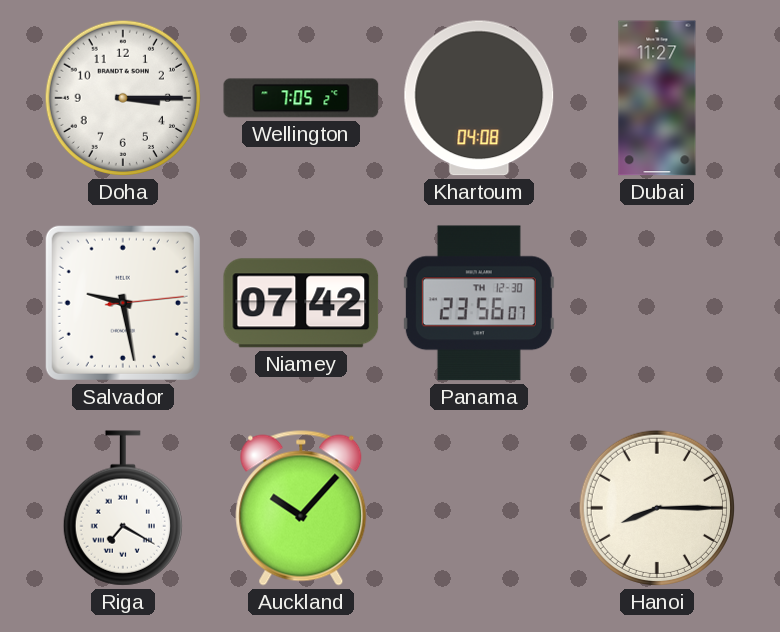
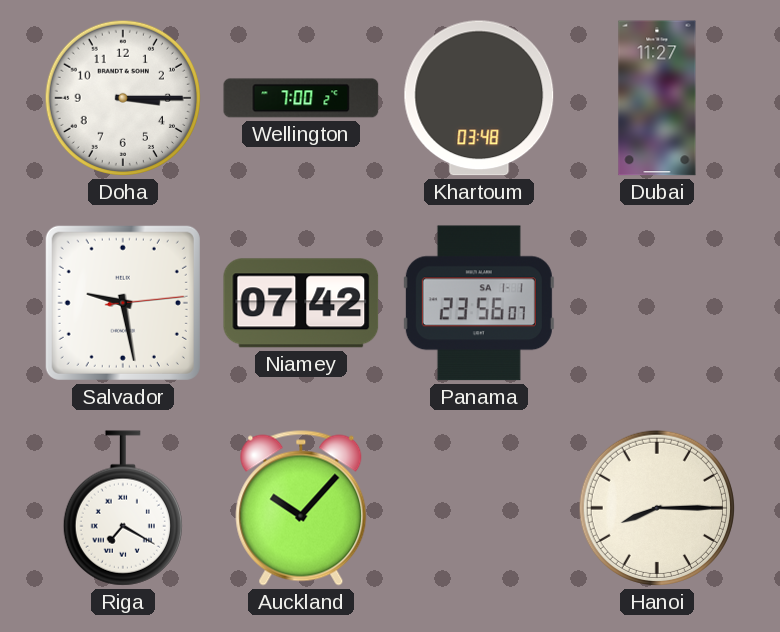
Wellington: 7:05 -> 7:00 (301, 98)
Khartoum: 04:08 -> 03:48 (479, 98)
Panama date: TH 12-30 -> SA 1-1 (479, 303)
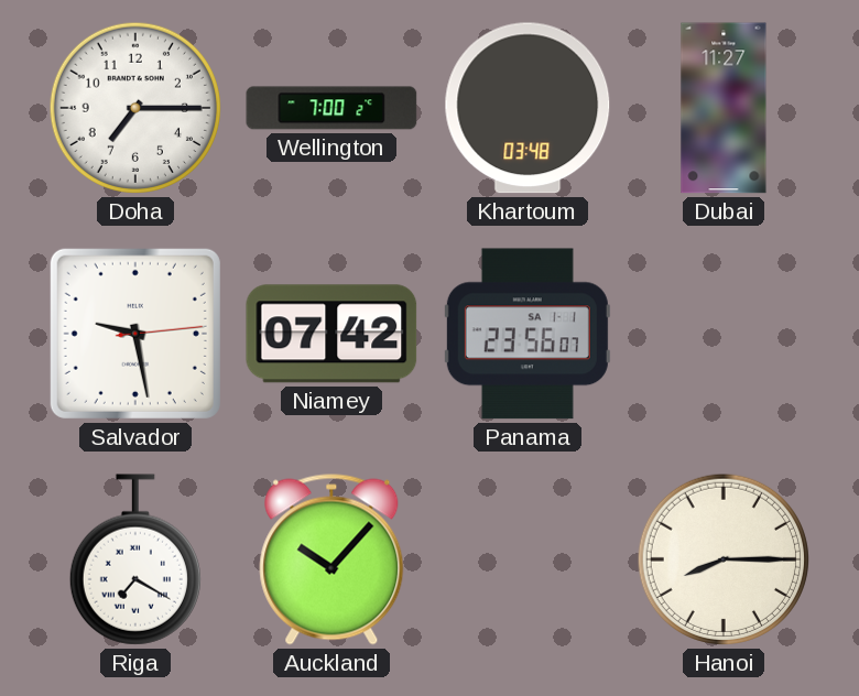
Doha: 3:15 -> 7:15 (135, 108)
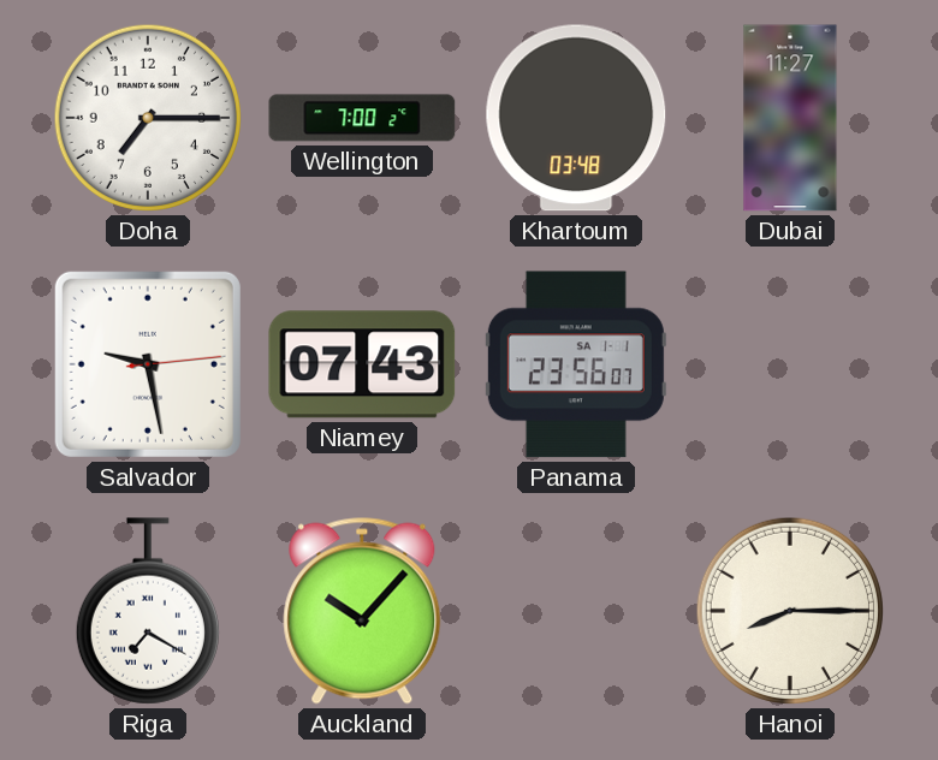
Niamey: 07:42 -> 07:43 (362, 364)
